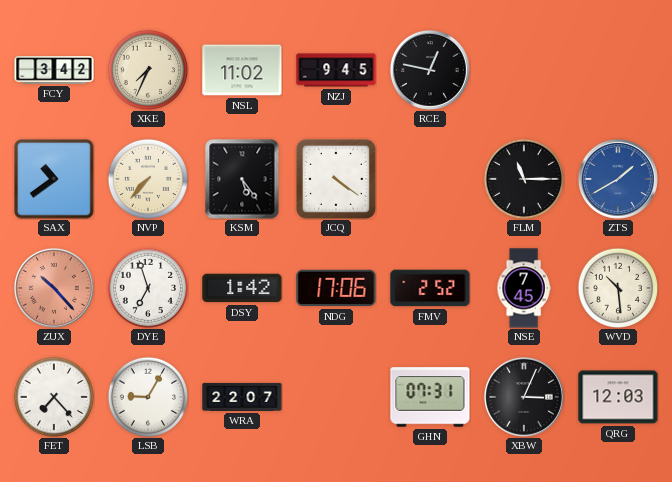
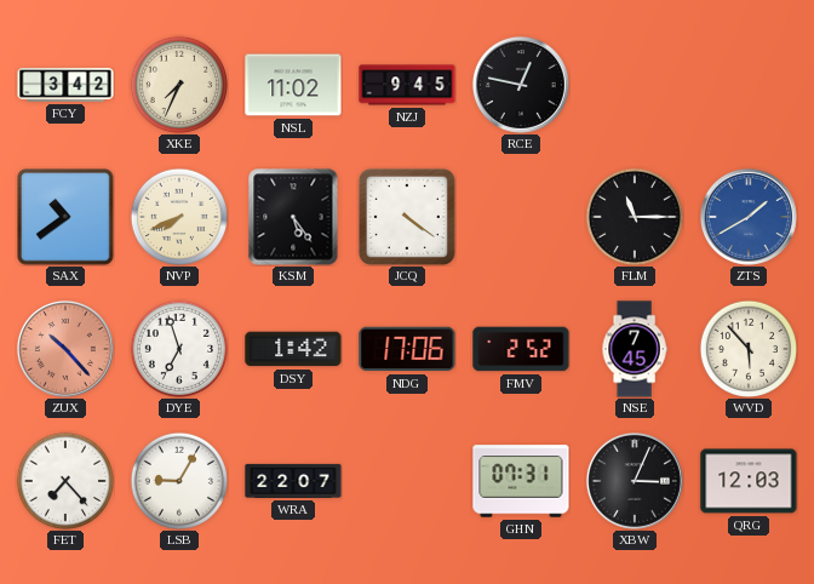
NVP: 7:37 -> 7:41 (178, 216)
WVD: 10:29 -> 5:53 (747, 348)
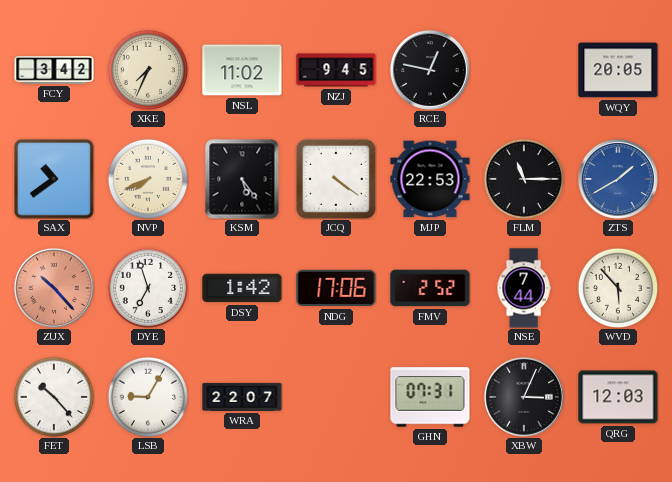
WQY: none -> 20:05 (618, 70)
MJP: none -> 22:53 (430, 179)
NSE: 7:45 -> 7:44 (524, 288)
FET: 7:23 -> 10:23 (53, 396)
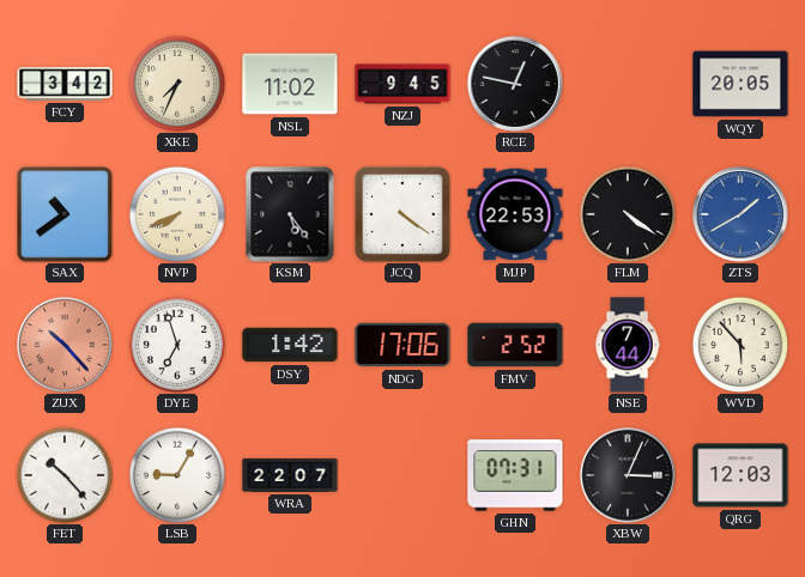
FLM: 11:15 -> 4:21 (627, 213)
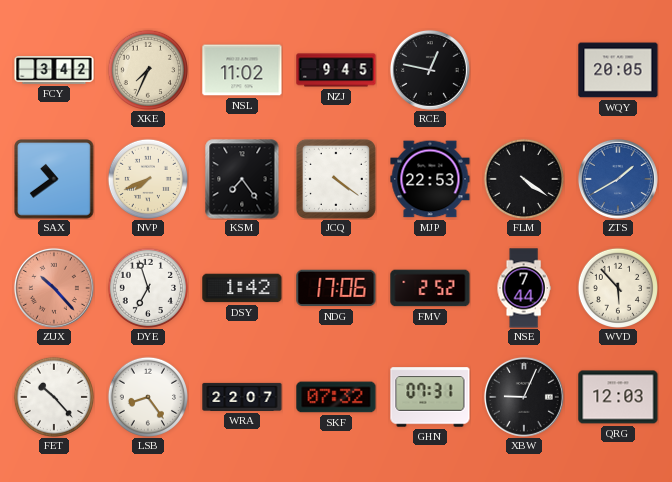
KSM: 5:24 -> 7:24 (242, 179)
LSB: 9:05 -> 8:24 (147, 396)
SKF: none -> 07:32 (336, 397)
XBW: 3:04 -> 9:04 (524, 397)
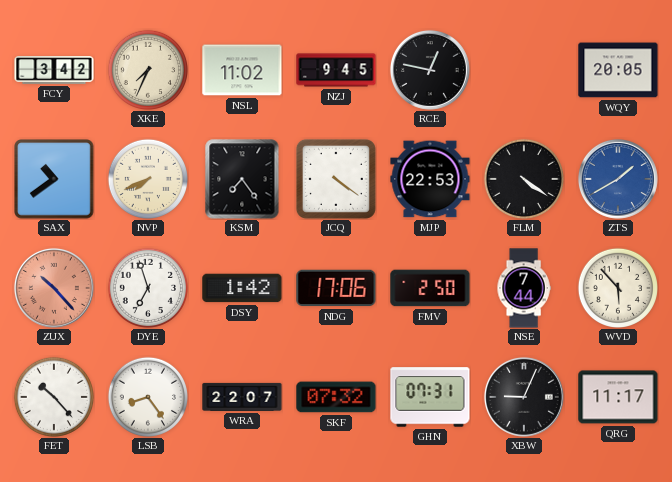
FMV: 2:52 -> 2:50 (430, 288)
QRG: 12:03 -> 11:17 (618, 397)
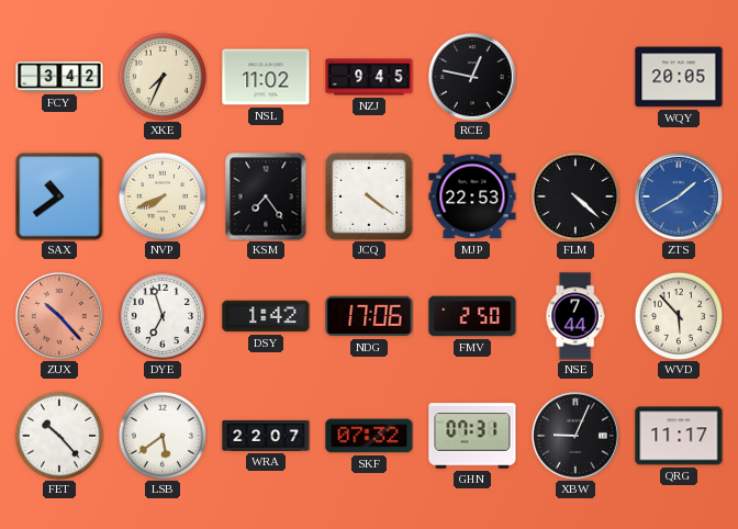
FLM: 4:21 -> 4:22 (574, 195)
LSB: 8:24 -> 5:39 (161, 435)
